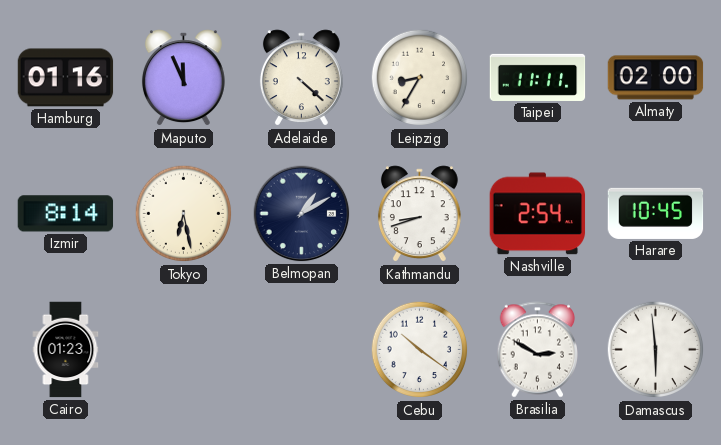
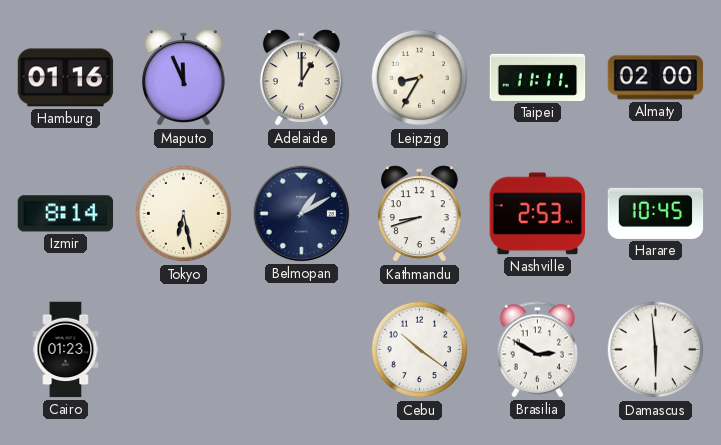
Adelaide: 4:22 -> 1:00 (301, 78)
Nashville: 2:54 -> 2:53 (538, 214)
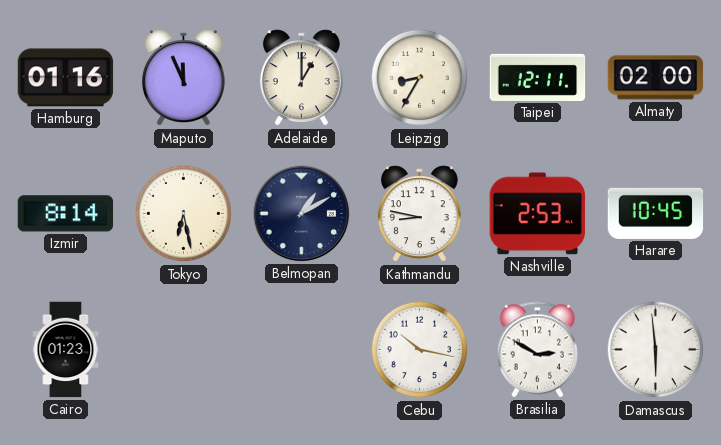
Taipei: 11:11 -> 12:11 (538, 77)
Kathmandu: 8:42 -> 8:47 (419, 214)
Cebu: 10:21 -> 10:17 (420, 350)
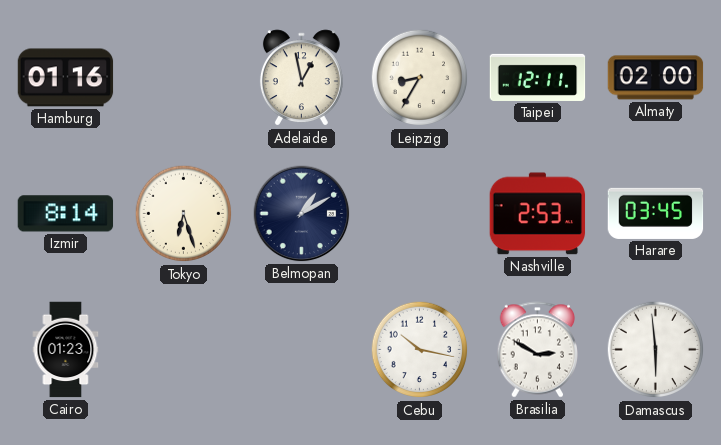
Maputo: 11:56 -> none (183, 78)
Adelaide: 1:00 -> 12:58 (301, 78)
Tokyo: 6:28 -> 6:27 (184, 214)
Kathmandu: 8:47 -> none (419, 214)
Harare: 10:45 -> 03:45 (656, 213)
